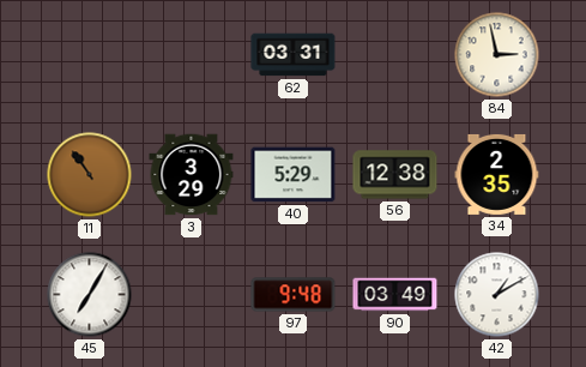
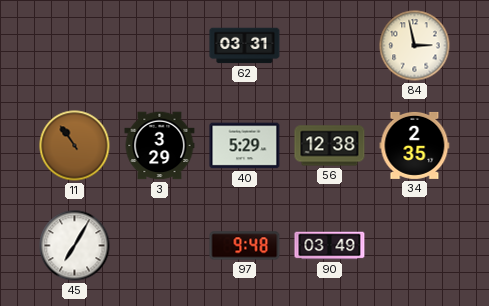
42: 1:10 -> none (497, 295)
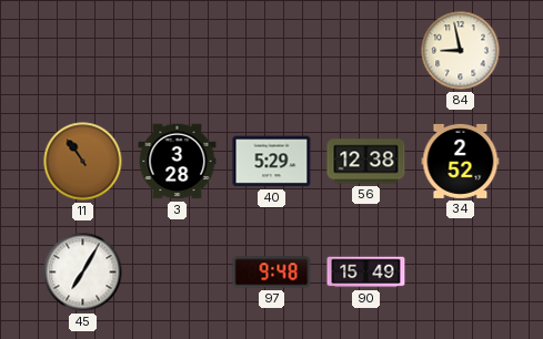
62: 03:31 -> none (245, 46)
84: 2:58 -> 8:58 (461, 51)
3: 3:29 -> 3:28 (178, 162)
34: 2:35 -> 2:52 (461, 161)
90: 03:49 -> 15:49 (366, 273)
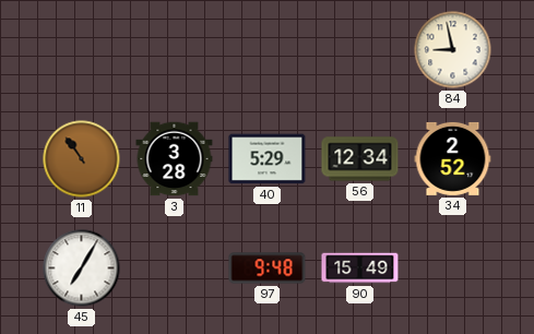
56: 12:38 -> 12:34 (360, 159)
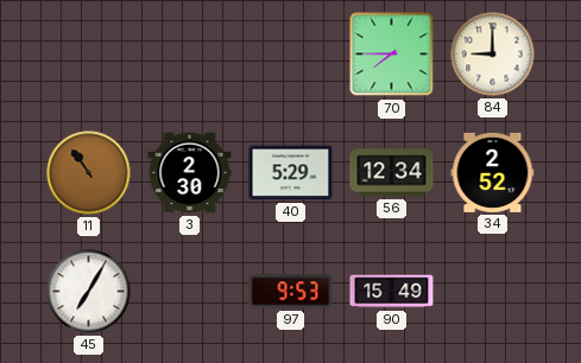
70: none -> 7:45 (392, 55)
84: 8:58 -> 9:00 (493, 55)
3: 3:28 -> 2:30 (190, 173)
97: 9:48 -> 9:53 (291, 292)
